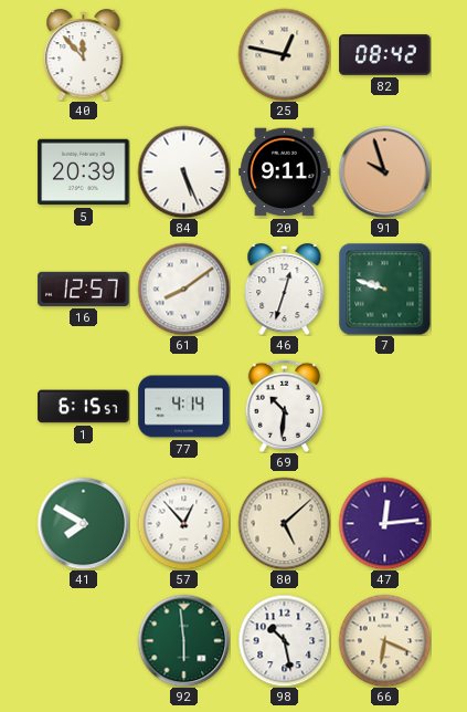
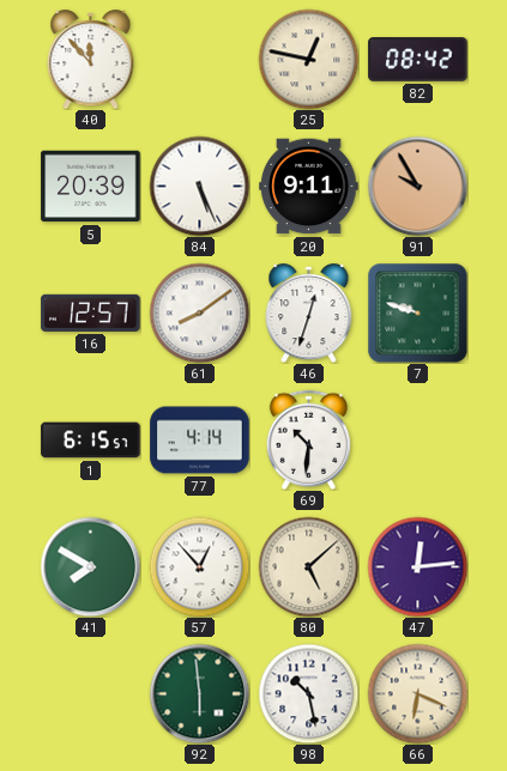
91: 9:57 -> 9:55 (417, 186)
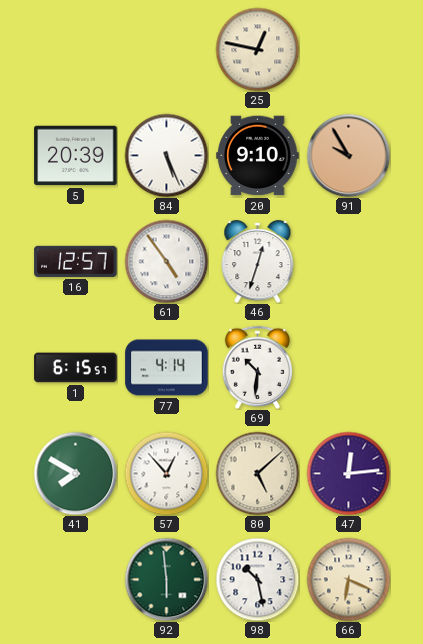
40: 11:53 -> none (91, 60)
82: 08:42 -> none (418, 60)
20: 9:11 -> 9:10 (258, 156)
61: 8:09 -> 4:54 (166, 261)
7: 9:48 -> none (417, 312)
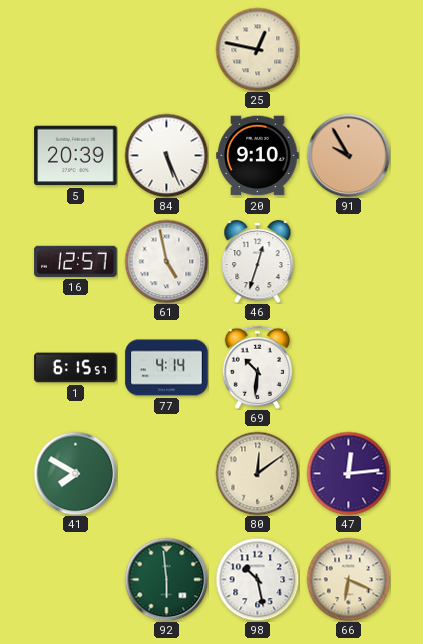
61: 4:54 -> 4:58 (166, 261)
57: 12:53 -> none (166, 473)
80: 5:08 -> 12:09 (257, 473)
